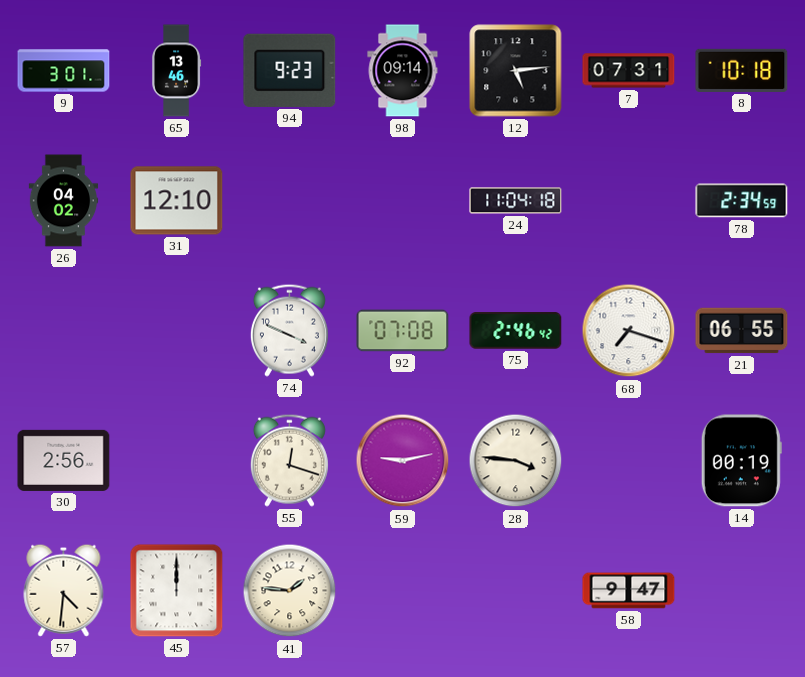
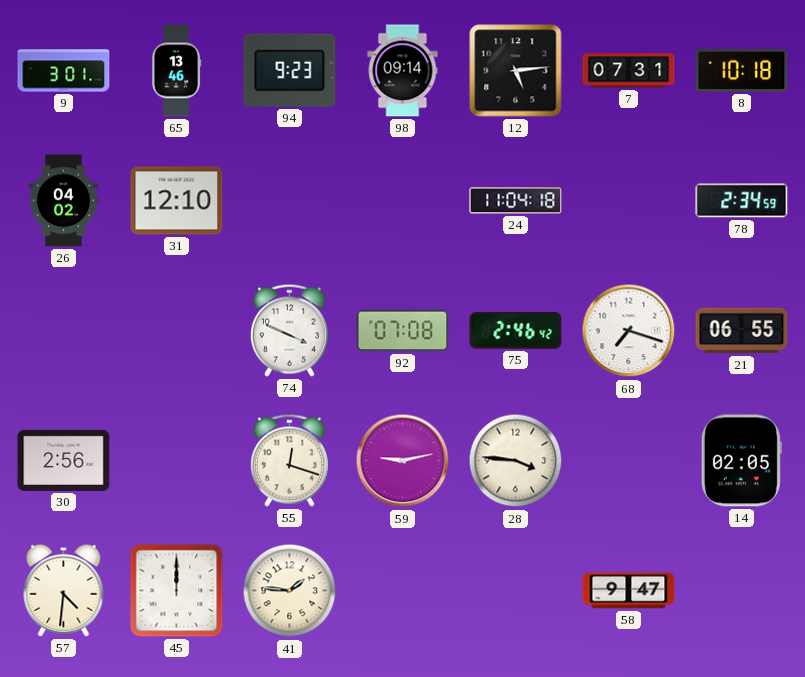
14: 00:19 -> 02:05 (741, 461)
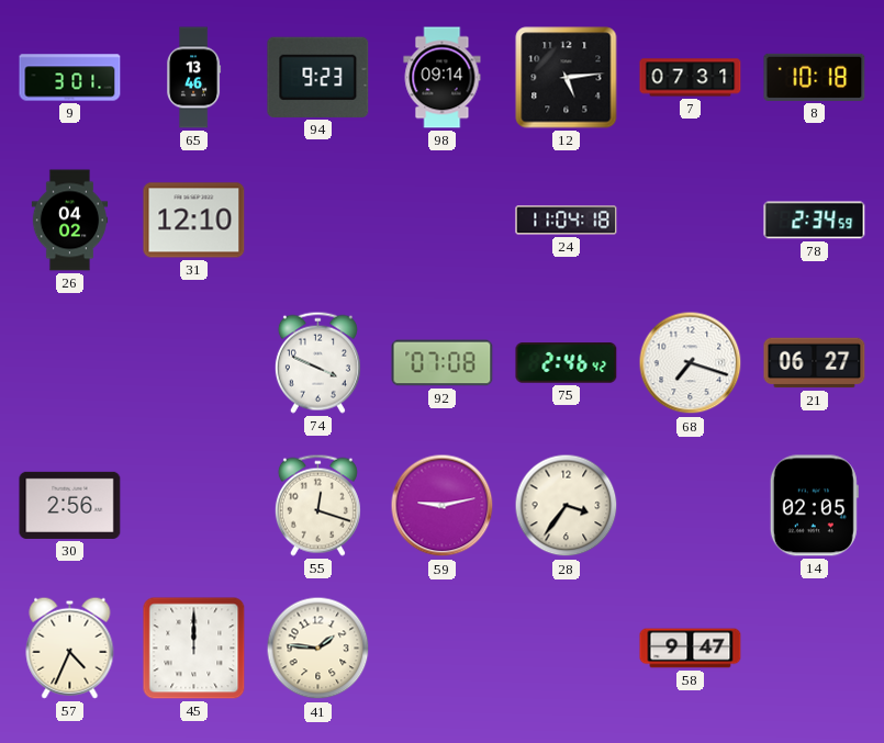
21: 06:55 -> 06:27 (815, 363)
28: 3:46 -> 3:36 (567, 506)
57: 4:31 -> 4:34 (70, 648)
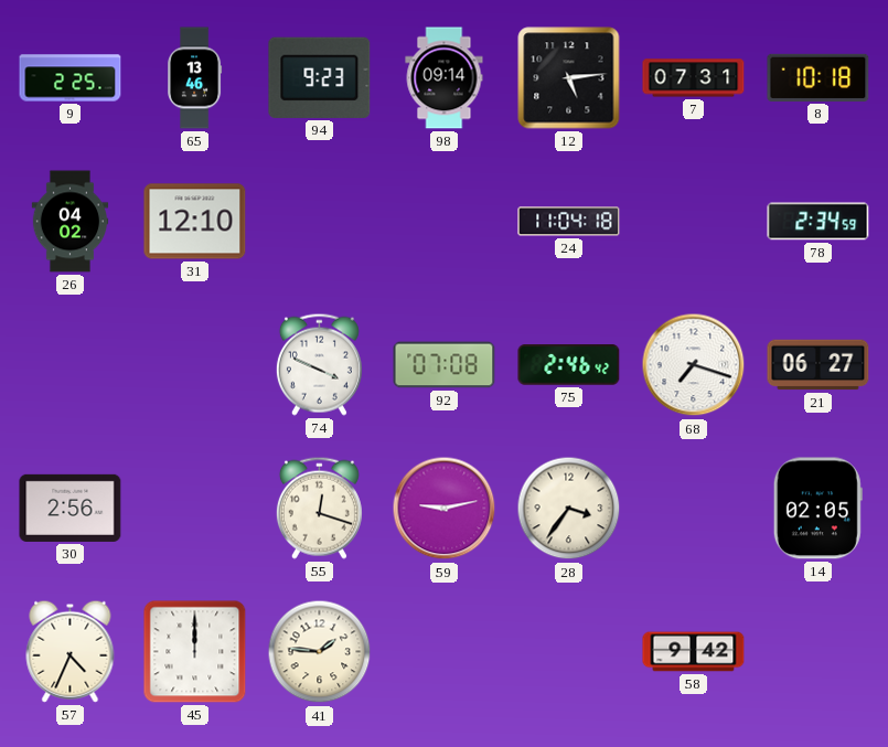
9: 3:01 -> 2:25 (71, 78)
58: 9:47 -> 9:42 (694, 652)
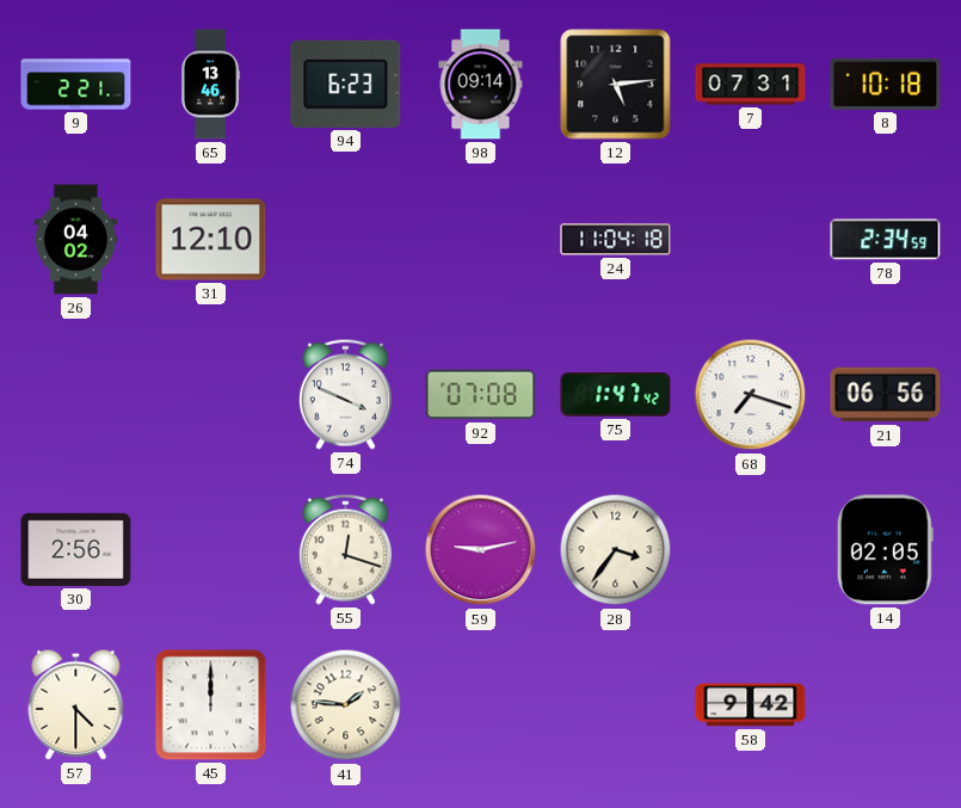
9: 2:25 -> 2:21 (76, 85)
94: 9:23 -> 6:23 (346, 84)
75: 2:46 -> 1:47 (616, 395)
21: 06:27 -> 06:56 (886, 395)
57: 4:34 -> 4:30 (76, 704)
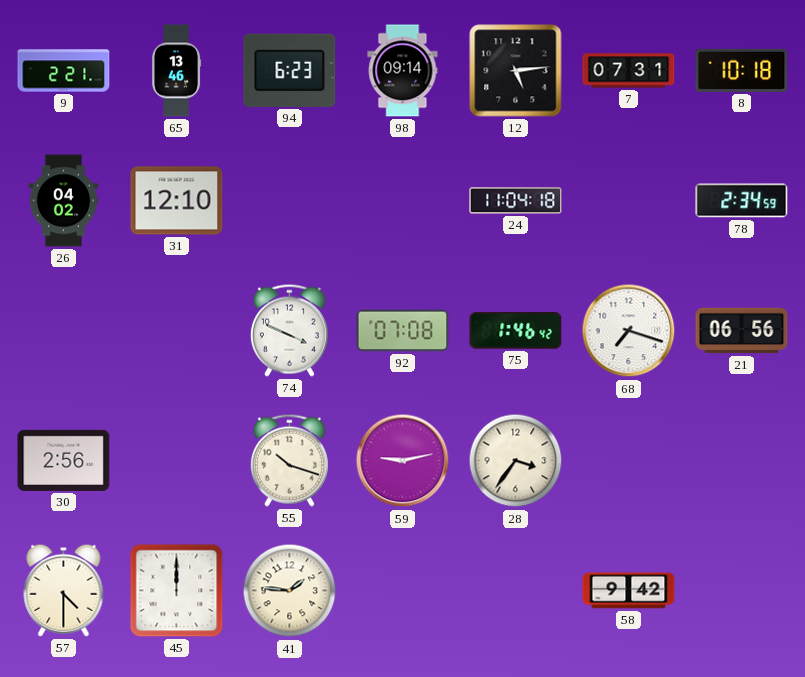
75: 1:47 -> 1:46 (516, 331)
55: 12:18 -> 10:18 (289, 460)
14: 02:05 -> none (885, 550)
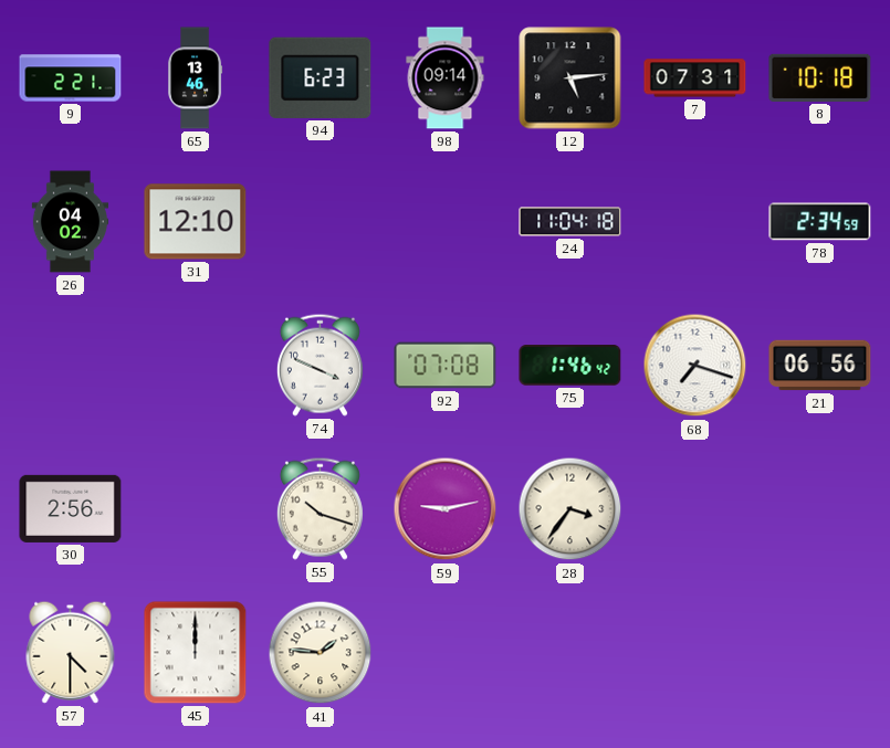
58: 9:42 -> none (629, 591)
